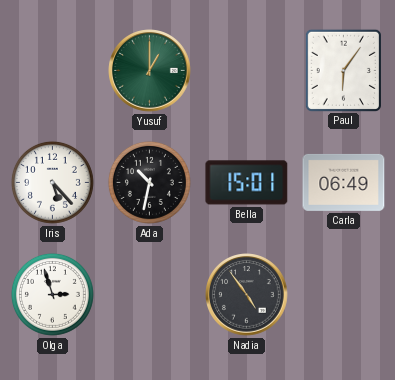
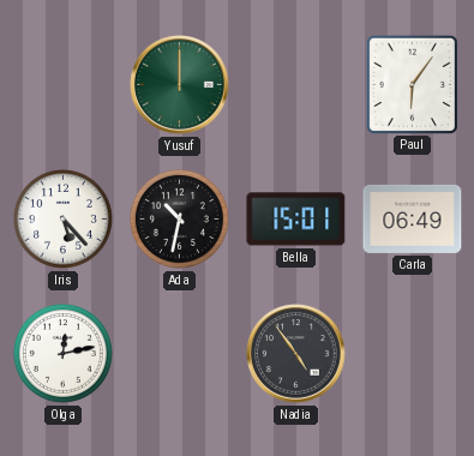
Yusuf: 1:00 -> 12:00 (180, 85)
Olga: 2:57 -> 12:13 (62, 353)
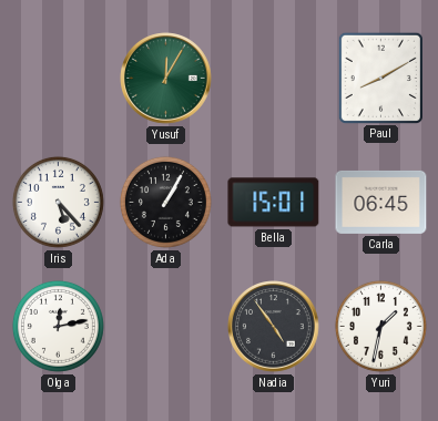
Yusuf: 12:00 -> 12:05 (166, 79)
Paul: 6:06 -> 8:10 (380, 78)
Ada: 10:32 -> 1:05 (165, 202)
Carla: 06:49 -> 06:45 (381, 202)
Yuri: none -> 1:32 (380, 326)
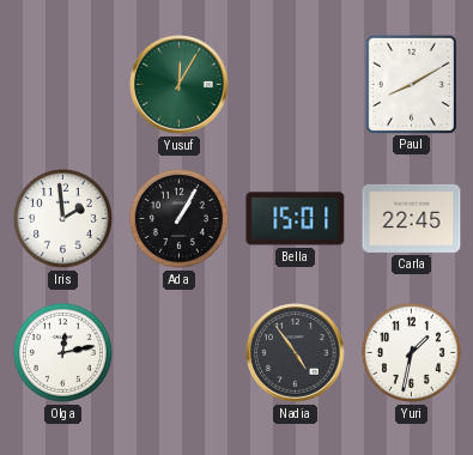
Iris: 5:23 -> 1:59 (62, 218)
Carla: 06:45 -> 22:45 (412, 218)
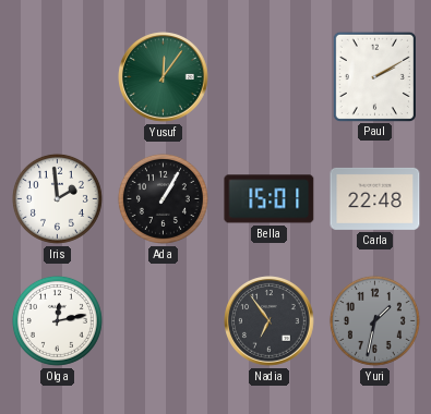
Yusuf: 12:05 -> 12:06 (164, 77)
Paul: 8:10 -> 2:10 (374, 76)
Carla: 22:45 -> 22:48 (375, 198)
Nadia: 4:54 -> 6:54 (270, 321)
Yuri dial: white -> grey (374, 320)
